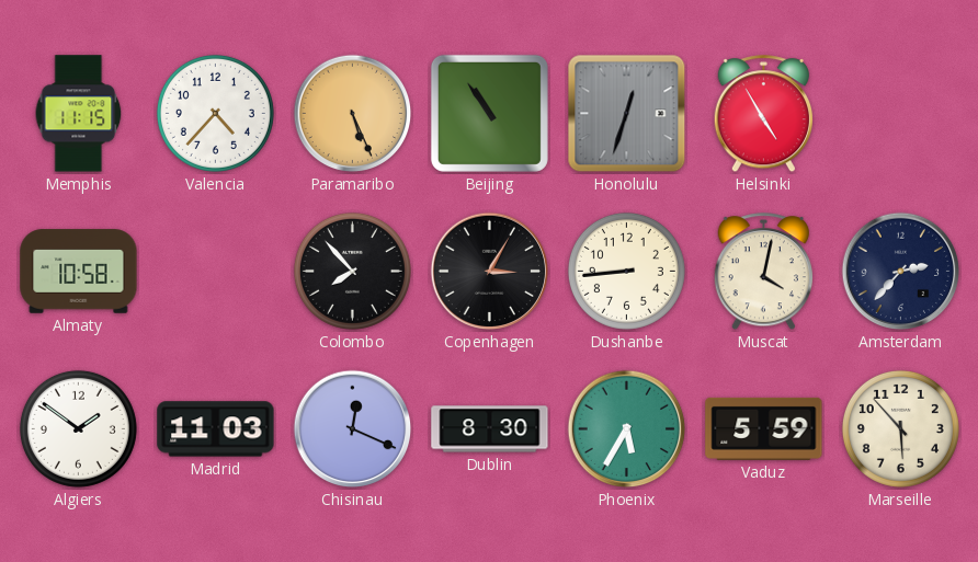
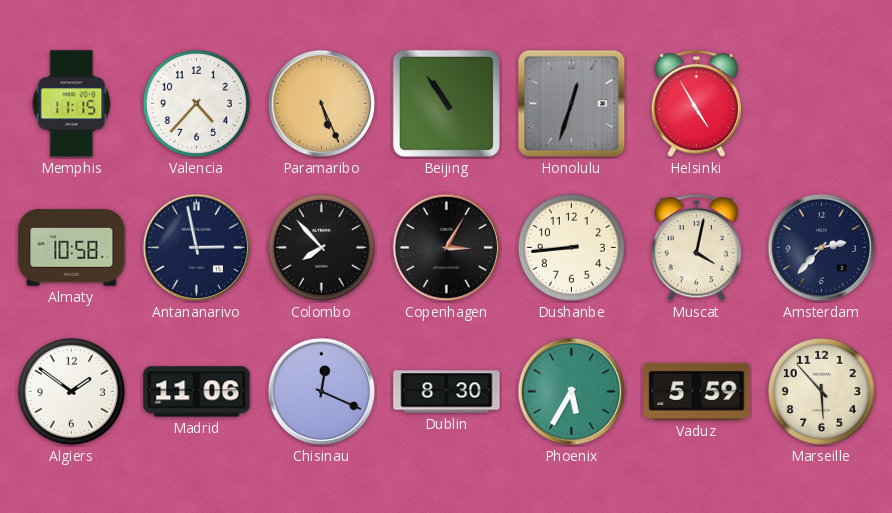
Antananarivo: none -> 2:58 (197, 248)
Madrid: 11:03 -> 11:06 (197, 392)
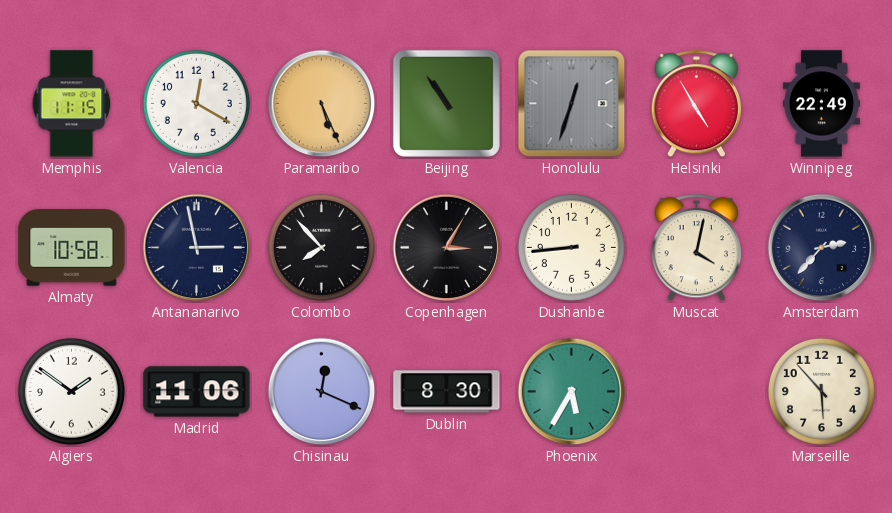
Valencia: 4:37 -> 12:20 (196, 103)
Winnipeg: none -> 22:49 (821, 104)
Vaduz: 5:59 -> none (697, 391)
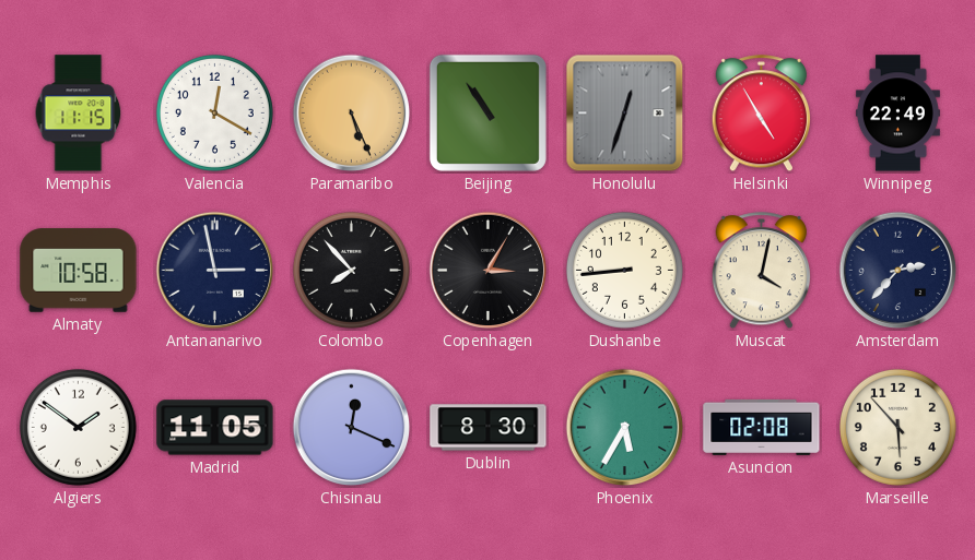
Madrid: 11:06 -> 11:05 (215, 428)
Asuncion: none -> 02:08 (762, 427)
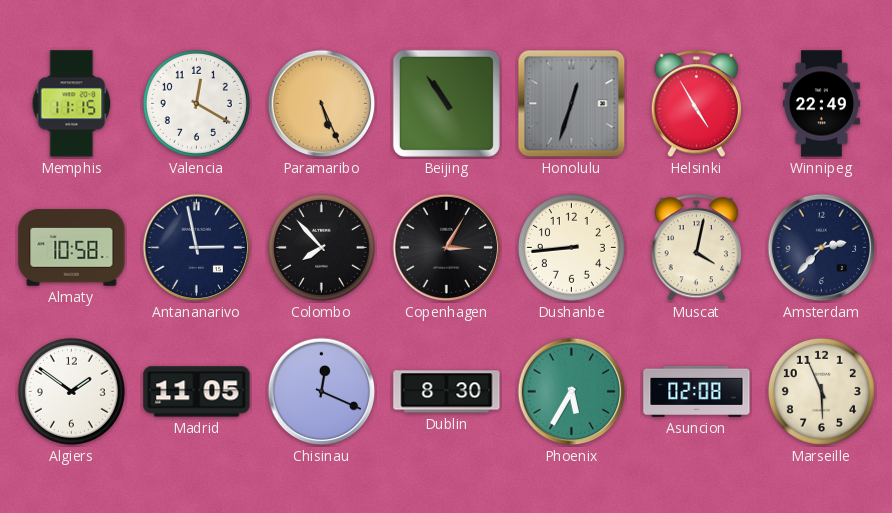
Marseille: 5:53 -> 5:56 (821, 391)
